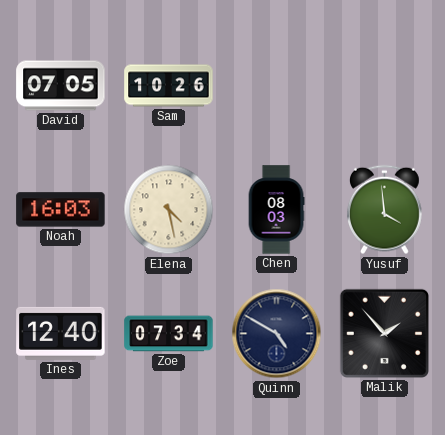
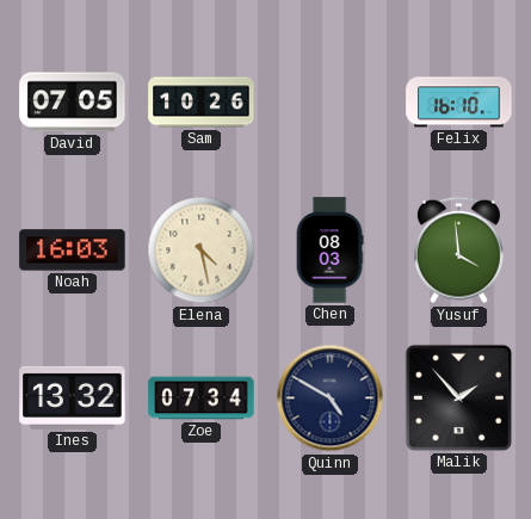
Felix: none -> 16:10 (459, 103)
Ines: 12:40 -> 13:32 (73, 397)
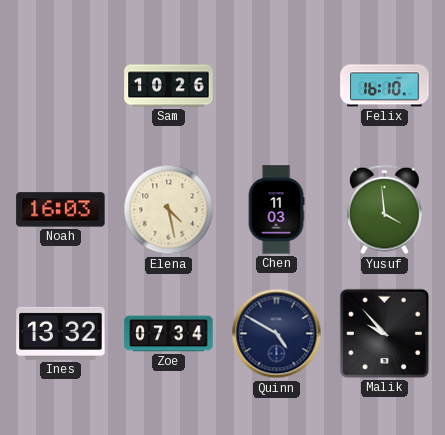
David: 07:05 -> none (73, 103)
Chen: 08:03 -> 11:03 (276, 210)
Malik: 1:53 -> 9:53 (384, 333)
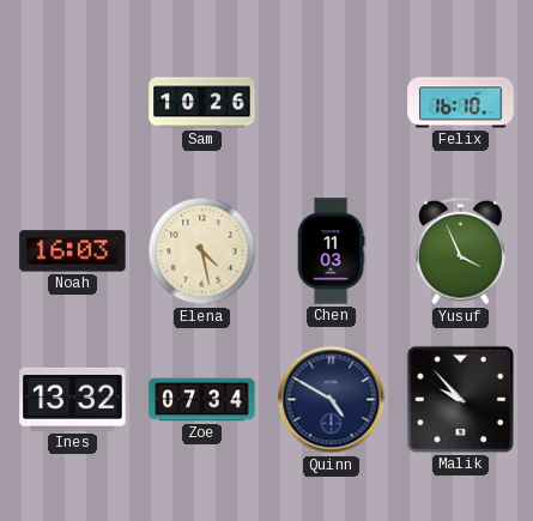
Yusuf: 3:59 -> 3:56 (460, 252)
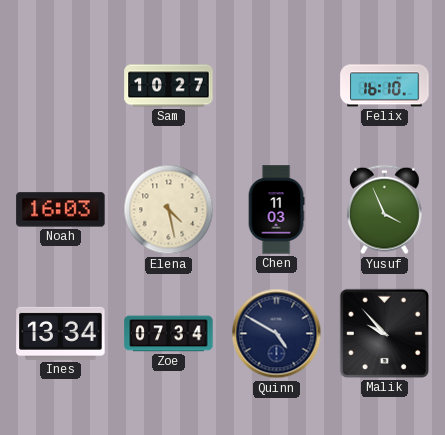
Sam: 10:26 -> 10:27 (169, 86)
Ines: 13:32 -> 13:34 (61, 333)
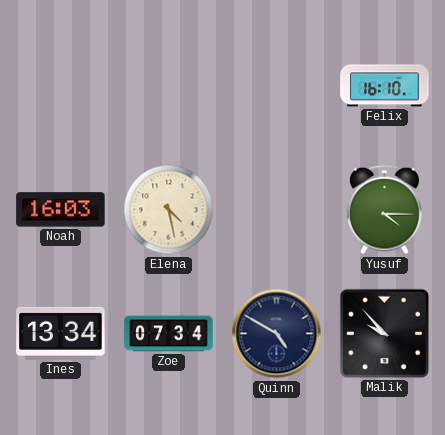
Sam: 10:27 -> none (169, 86)
Chen: 11:03 -> none (276, 210)
Yusuf: 3:56 -> 4:15 (384, 210)
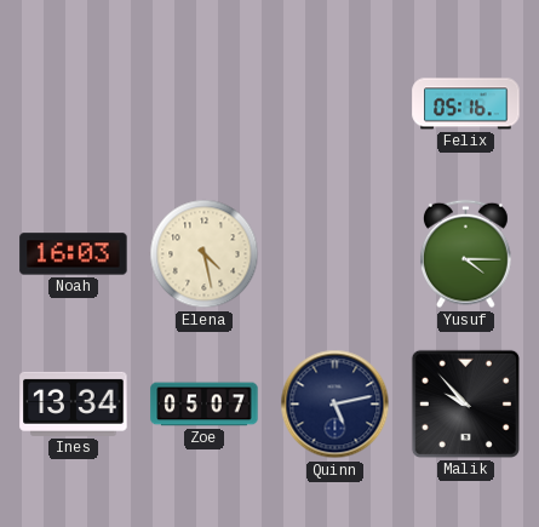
Felix: 16:10 -> 05:16 (466, 104)
Zoe: 07:34 -> 05:07 (205, 405)
Quinn: 4:50 -> 5:13 (336, 405)
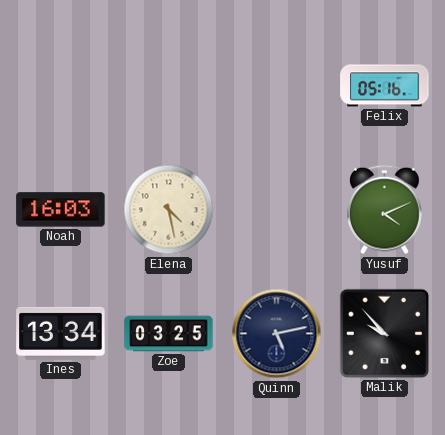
Yusuf: 4:15 -> 4:11 (384, 210)
Zoe: 05:07 -> 03:25 (169, 334)
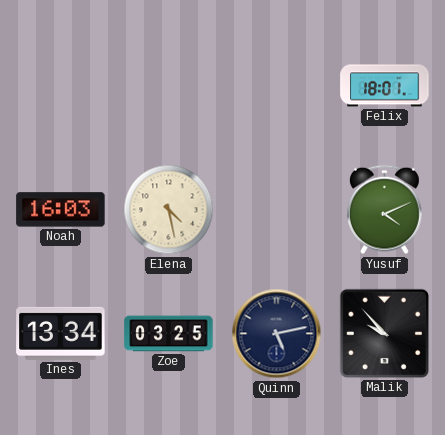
Felix: 05:16 -> 18:01 (385, 86)
